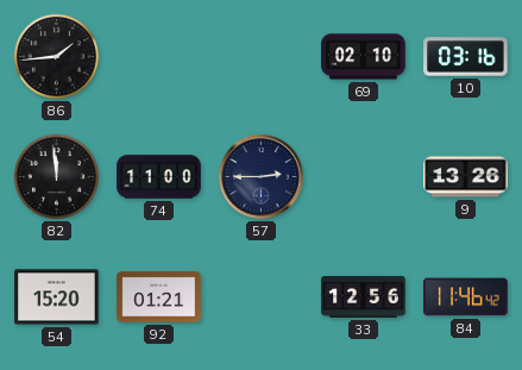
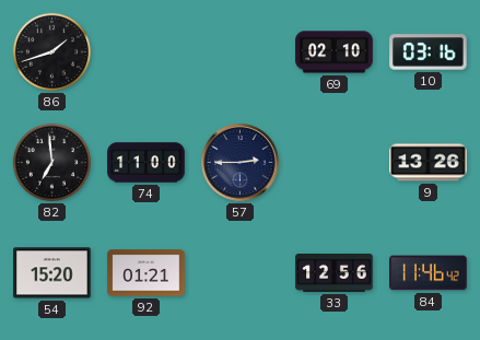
86: 1:44 -> 1:42 (51, 51)
82: 11:59 -> 6:59 (51, 162)
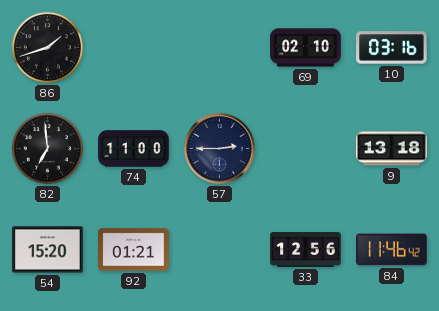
9: 13:26 -> 13:18 (392, 149)
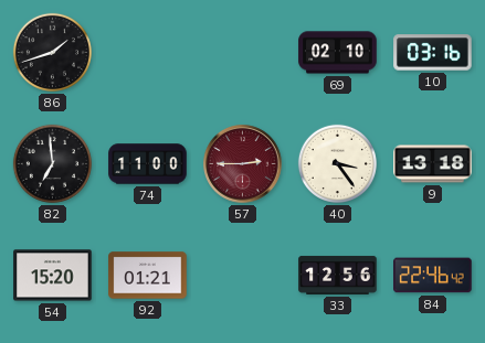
57 dial: navy -> burgundy (243, 164)
40: none -> 3:24 (337, 163)
84: 11:46 -> 22:46 (433, 276)
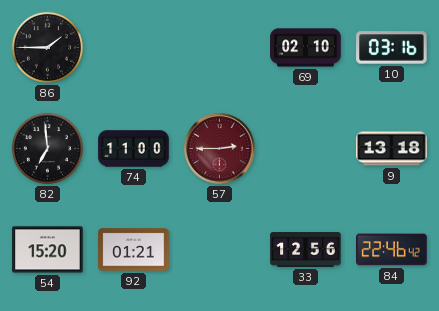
86: 1:42 -> 1:45 (47, 47)
40: 3:24 -> none (337, 163)
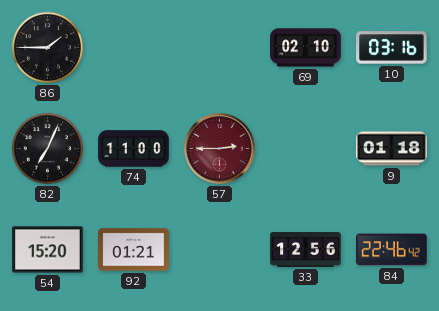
82: 6:59 -> 7:04 (47, 148)
9: 13:18 -> 01:18 (392, 149)
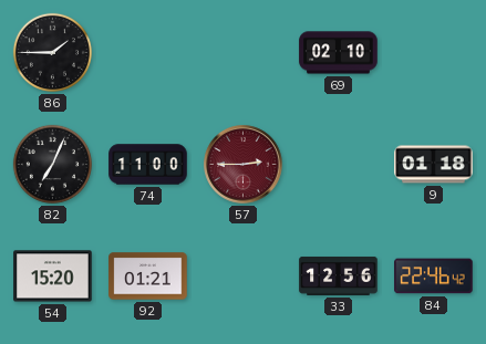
10: 03:16 -> none (392, 48)
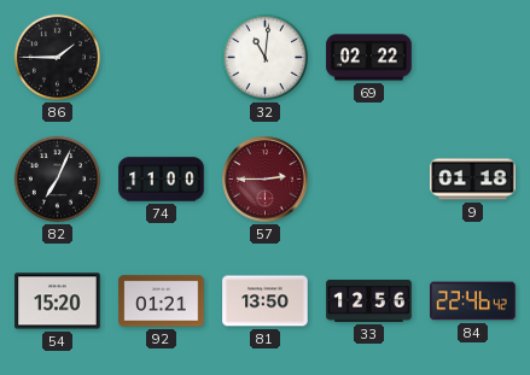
32: none -> 11:01 (264, 57)
69: 02:10 -> 02:22 (369, 58)
81: none -> 13:50 (266, 301)
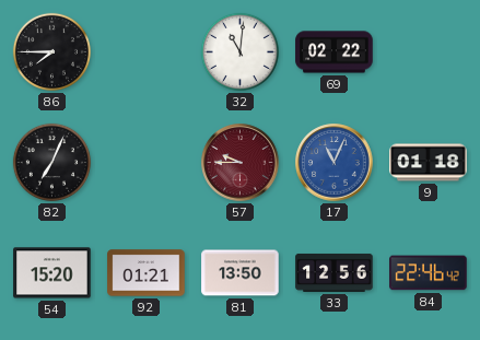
86: 1:45 -> 7:45 (51, 51)
74: 11:00 -> none (162, 180)
57: 2:45 -> 9:45 (241, 163)
17: none -> 11:04 (335, 163)
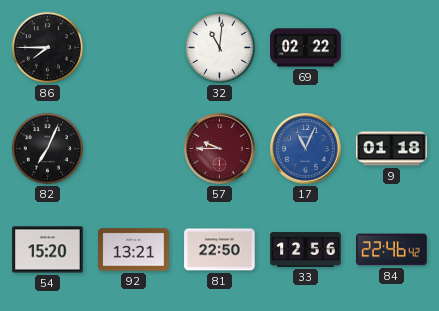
92: 01:21 -> 13:21 (134, 250)
81: 13:50 -> 22:50 (220, 250)
